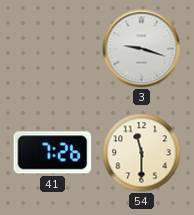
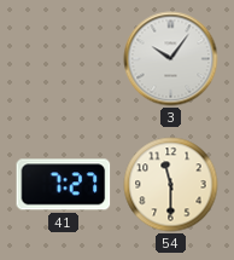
3: 9:18 -> 10:06 (171, 59)
41: 7:26 -> 7:27 (64, 185)
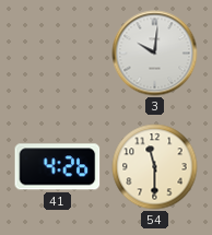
3: 10:06 -> 10:01 (155, 54)
41: 7:27 -> 4:26 (58, 167)
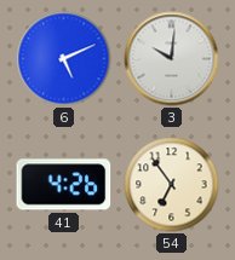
6: none -> 5:11 (64, 59)
54: 11:30 -> 6:54 (172, 185)
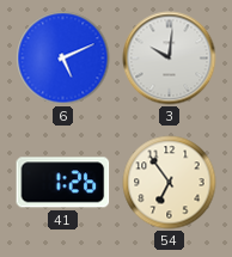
41: 4:26 -> 1:26 (63, 183)
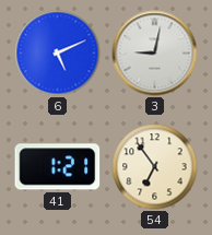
3: 10:01 -> 9:02 (155, 54)
41: 1:26 -> 1:21 (58, 167)
